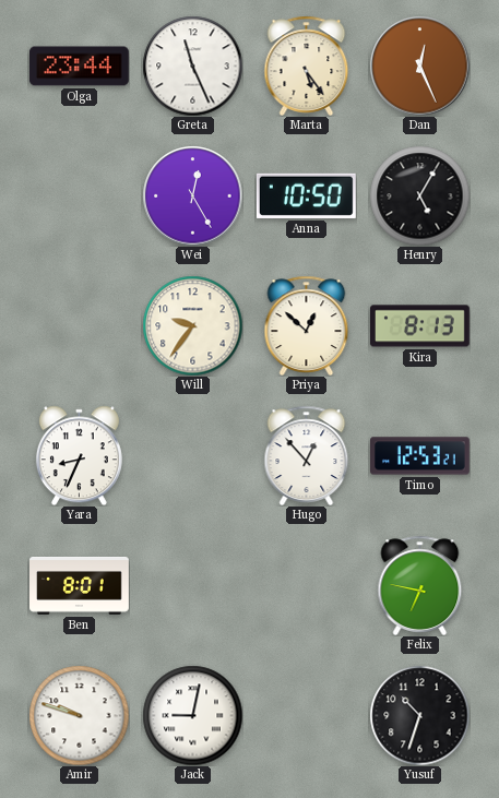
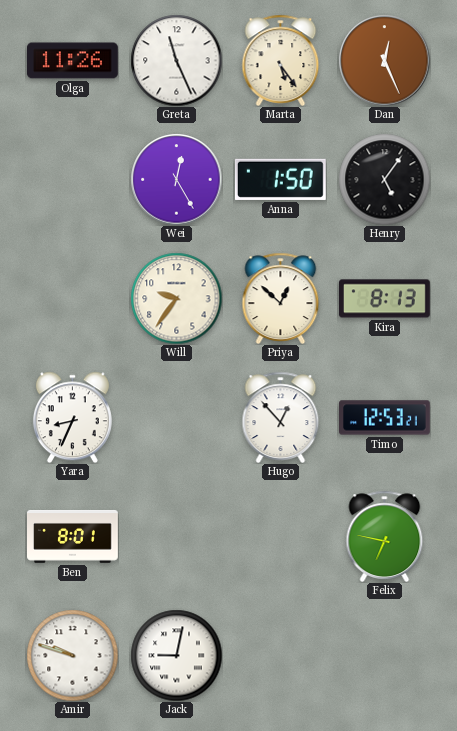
Olga: 23:44 -> 11:26 (73, 61)
Anna: 10:50 -> 1:50 (280, 179)
Henry: 5:05 -> 5:06 (384, 179)
Yusuf: 10:33 -> none (419, 715)
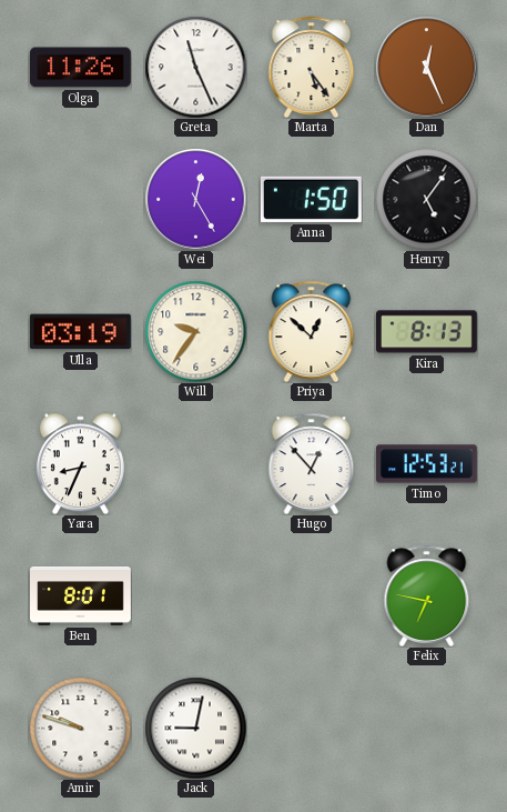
Ulla: none -> 03:19 (80, 332)
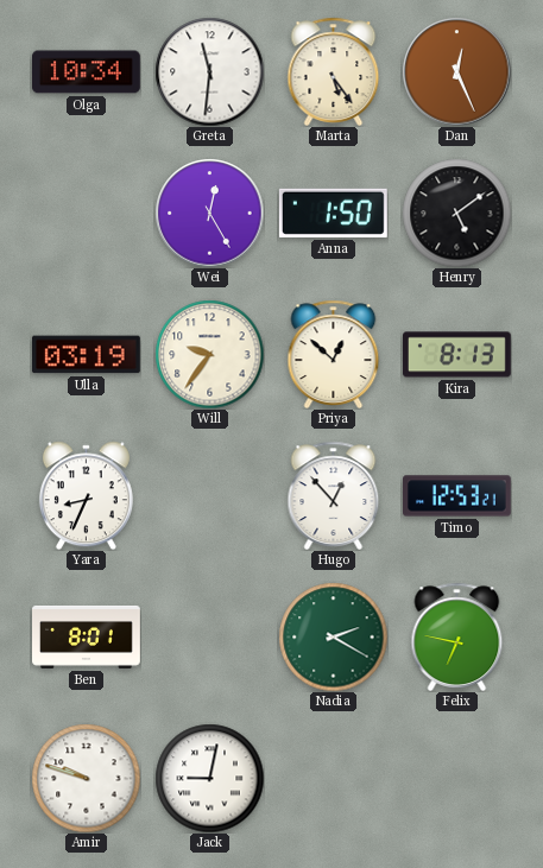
Olga: 11:26 -> 10:34 (87, 72)
Greta: 11:26 -> 11:31 (209, 71)
Henry: 5:06 -> 5:09 (456, 213)
Nadia: none -> 2:20 (333, 636)
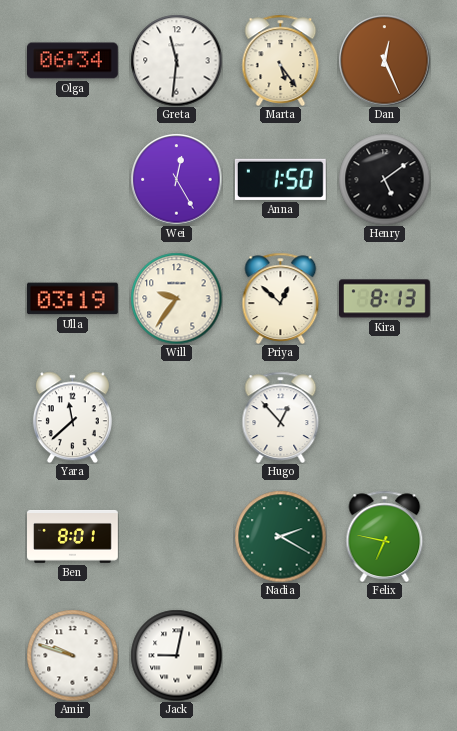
Olga: 10:34 -> 06:34 (73, 61)
Yara: 8:34 -> 11:38 (72, 417)
Timo: 12:53 -> none (457, 496)
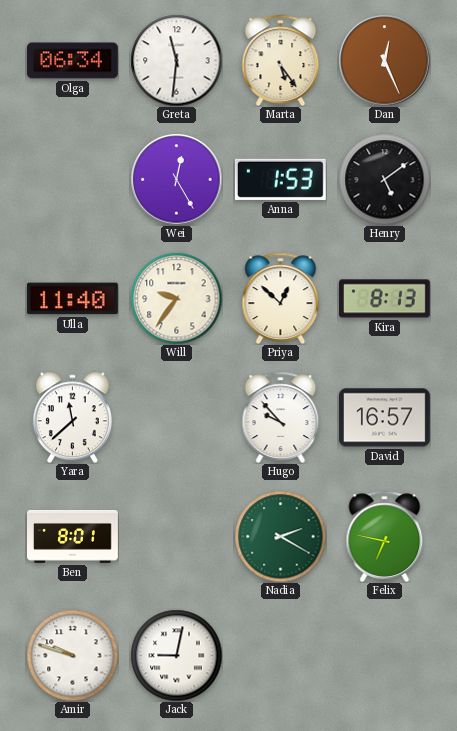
Anna: 1:50 -> 1:53 (280, 179)
Ulla: 03:19 -> 11:40 (72, 299)
Hugo: 12:53 -> 9:53 (281, 417)
David: none -> 16:57 (385, 418)
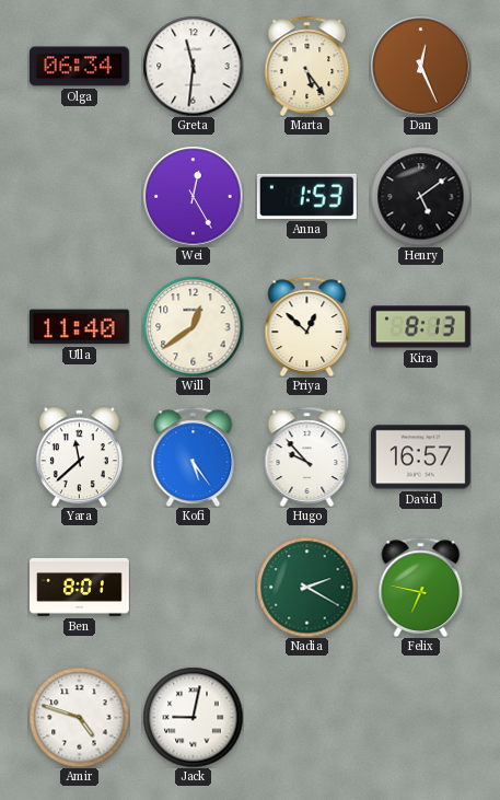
Will: 9:36 -> 12:39 (193, 326)
Kofi: none -> 5:24 (194, 456)
Amir: 9:48 -> 4:48 (79, 717)
